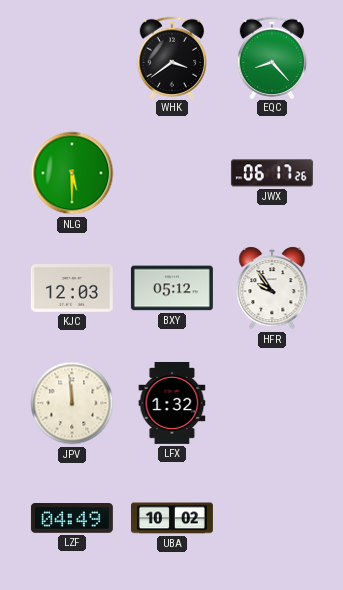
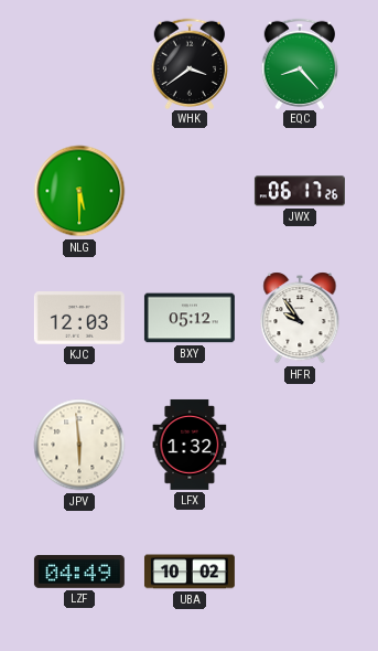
JPV: 11:59 -> 5:59 (79, 445)
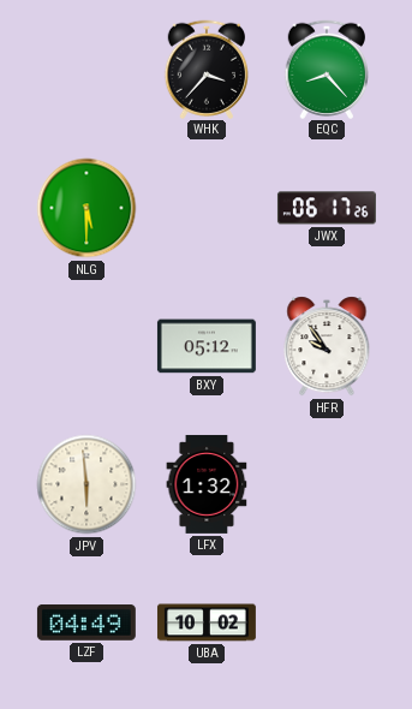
WHK: 3:39 -> 3:37 (205, 68)
KJC: 12:03 -> none (79, 319)
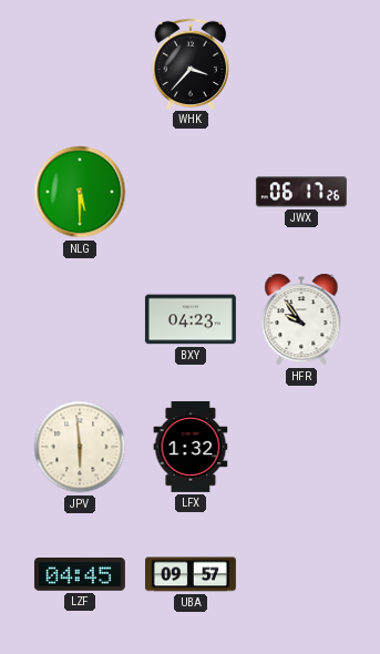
EQC: 8:23 -> none (326, 68)
BXY: 05:12 -> 04:23 (191, 319)
LZF: 04:49 -> 04:45 (80, 575)
UBA: 10:02 -> 09:57 (191, 574)
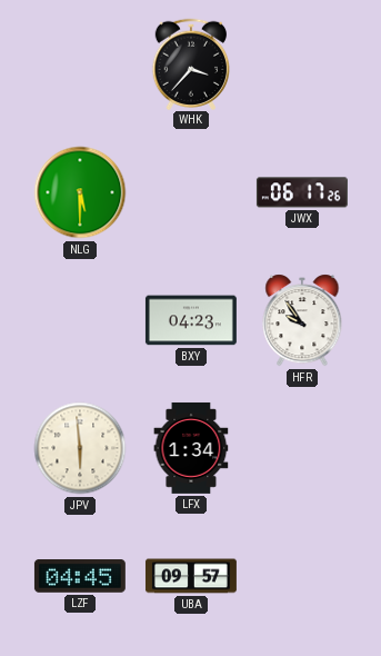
LFX: 1:32 -> 1:34 (191, 448)
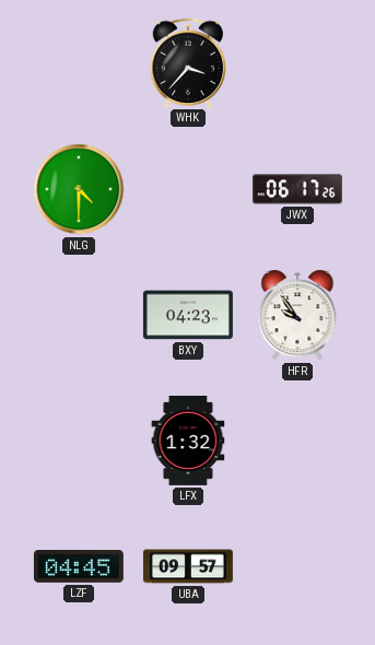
NLG: 5:30 -> 4:30 (79, 189)
JPV: 5:59 -> none (80, 448)
LFX: 1:34 -> 1:32 (188, 441)
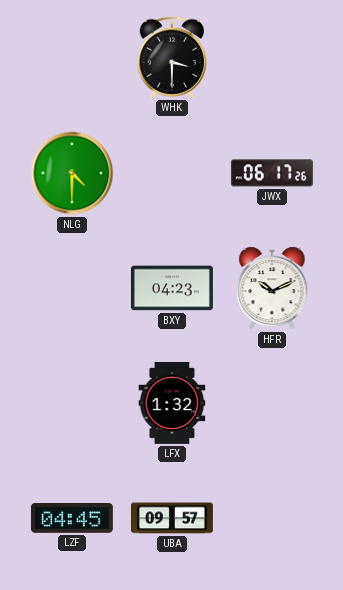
WHK: 3:37 -> 3:30 (171, 57)
HFR: 9:54 -> 10:11 (272, 288)
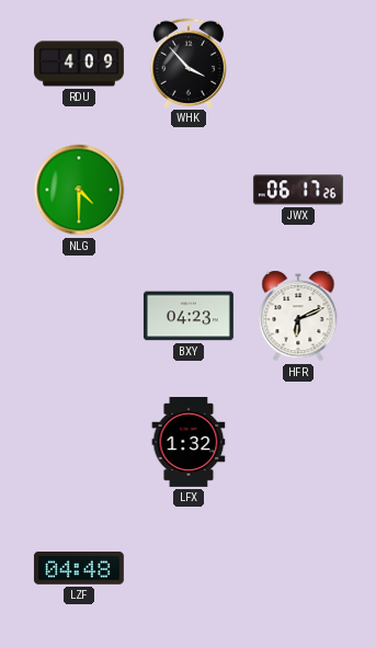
RDU: none -> 4:09 (79, 64)
WHK: 3:30 -> 3:53 (187, 63)
HFR: 10:11 -> 6:11 (298, 316)
LZF: 04:45 -> 04:48 (79, 569)
UBA: 09:57 -> none (172, 518)
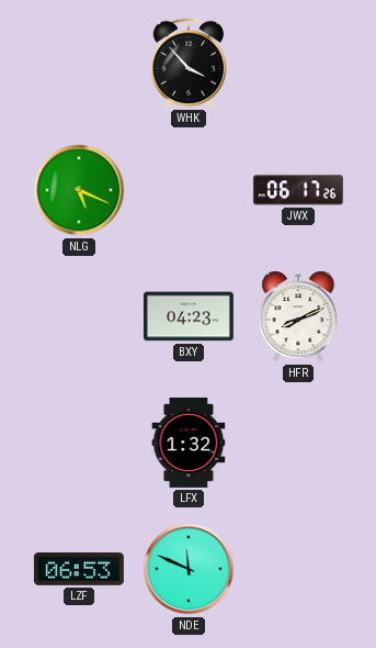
RDU: 4:09 -> none (79, 64)
NLG: 4:30 -> 5:19 (79, 190)
HFR: 6:11 -> 8:11 (298, 316)
LZF: 04:48 -> 06:53 (79, 570)
NDE: none -> 11:49 (189, 569)
